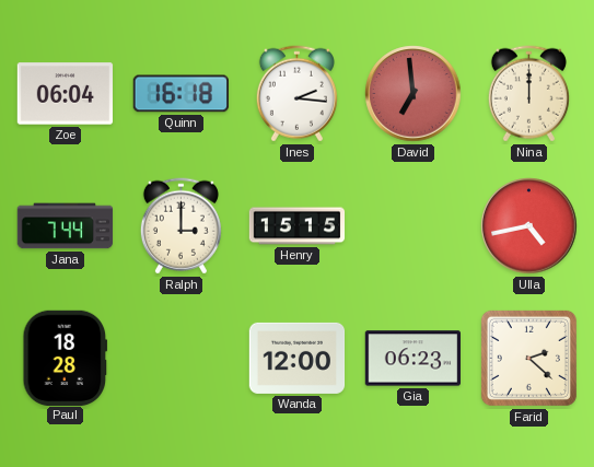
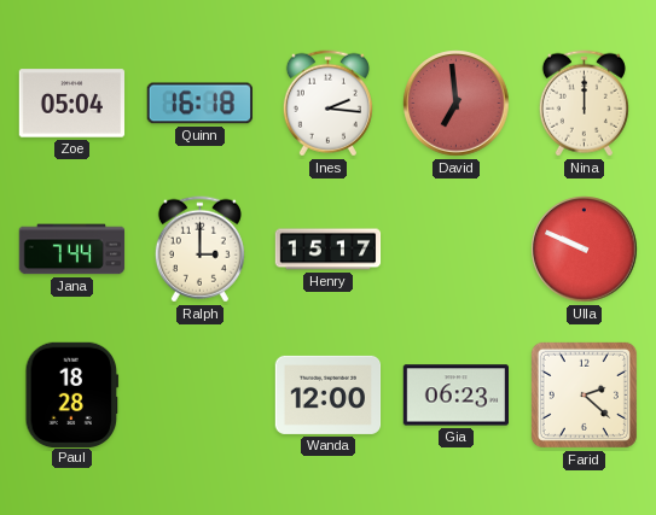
Zoe: 06:04 -> 05:04 (72, 104)
Henry: 15:15 -> 15:17 (329, 250)
Ulla: 4:43 -> 9:49 (585, 250)
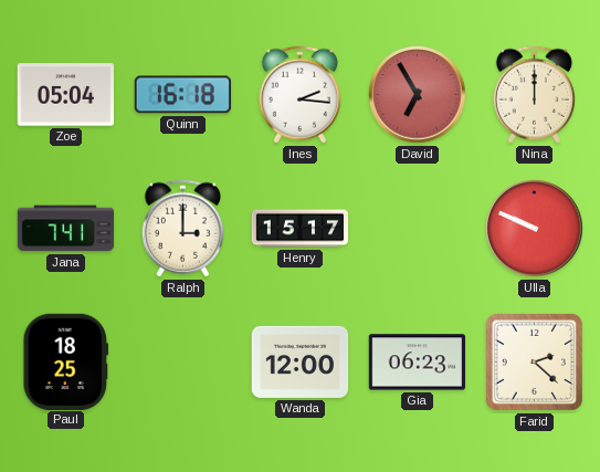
David: 6:59 -> 6:55 (418, 95)
Jana: 7:44 -> 7:41 (66, 229)
Paul: 18:28 -> 18:25 (66, 361)
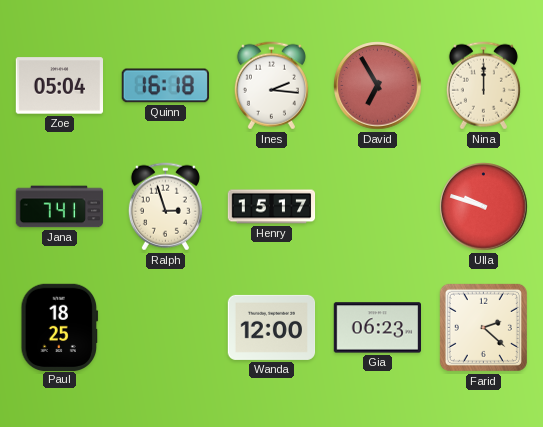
Ralph: 3:00 -> 2:57 (165, 207)
Ulla: 9:49 -> 9:48 (484, 207)
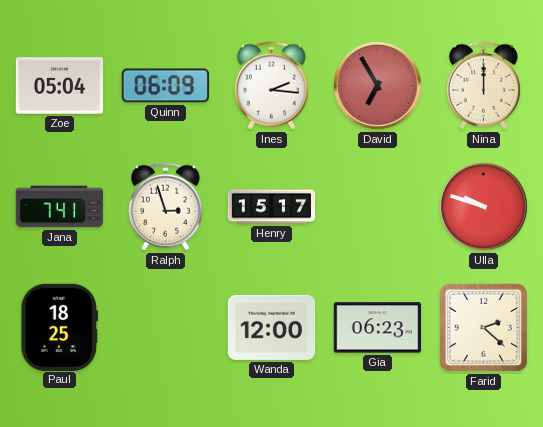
Quinn: 16:18 -> 06:09 (165, 86)
